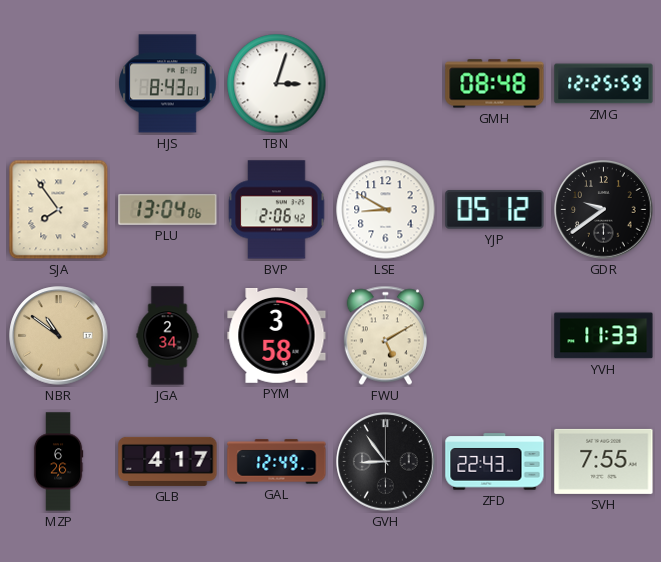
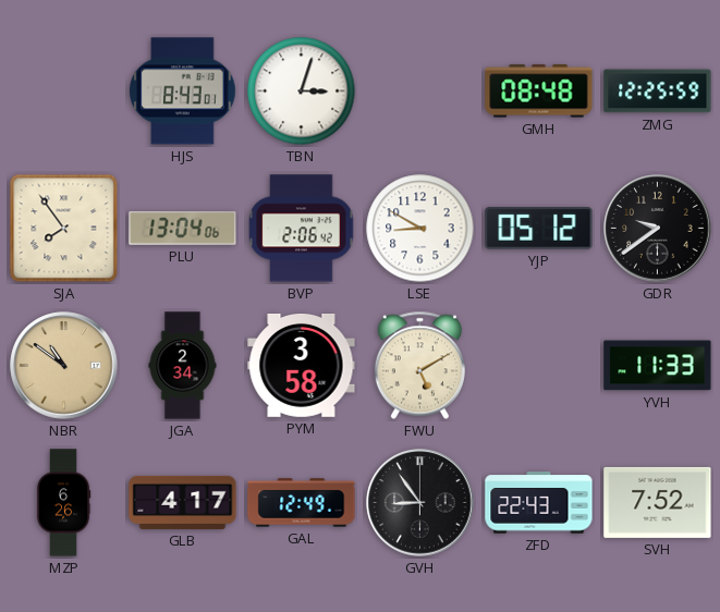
SVH: 7:55 -> 7:52 (658, 502)
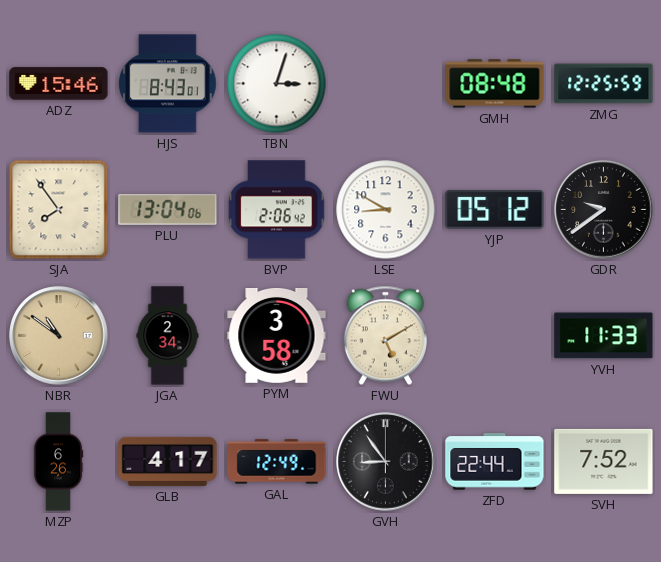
ADZ: none -> 15:46 (59, 84)
ZFD: 22:43 -> 22:44 (495, 462)
